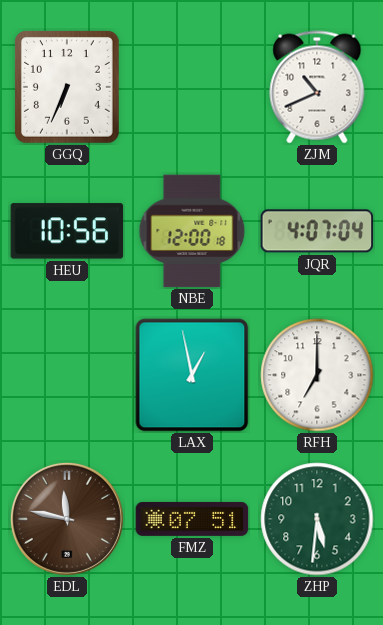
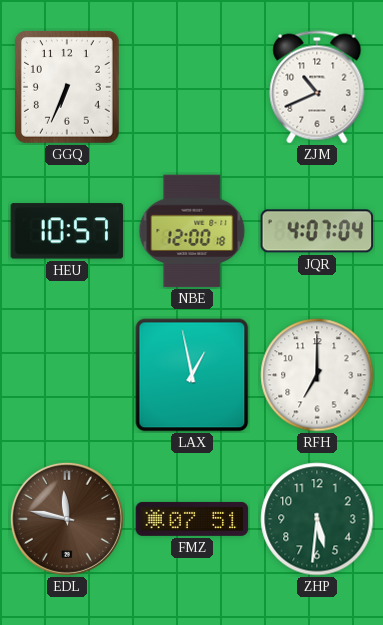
HEU: 10:56 -> 10:57 (67, 231)
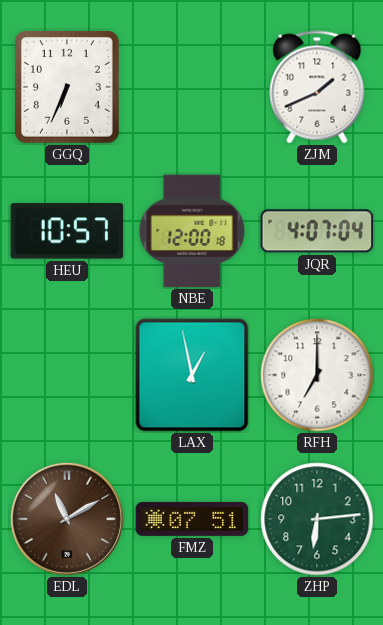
ZJM: 10:41 -> 1:41 (317, 87)
EDL: 11:47 -> 11:10 (67, 519)
ZHP: 5:31 -> 6:14 (317, 519)
